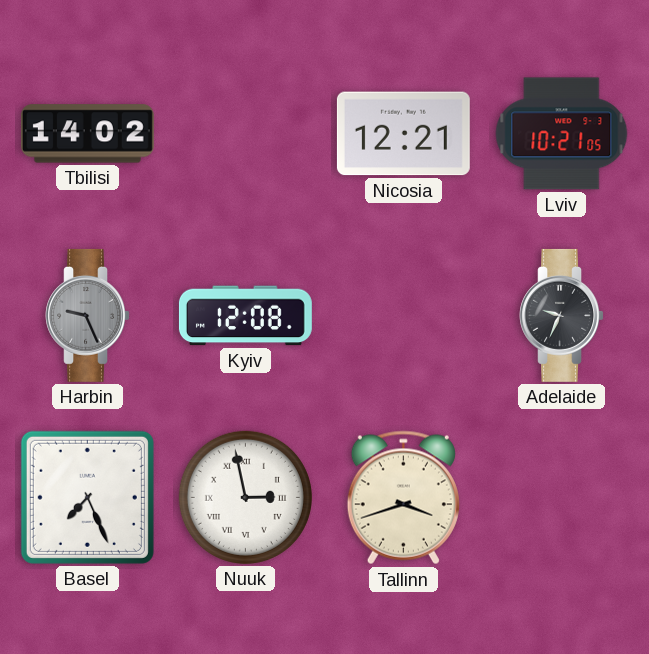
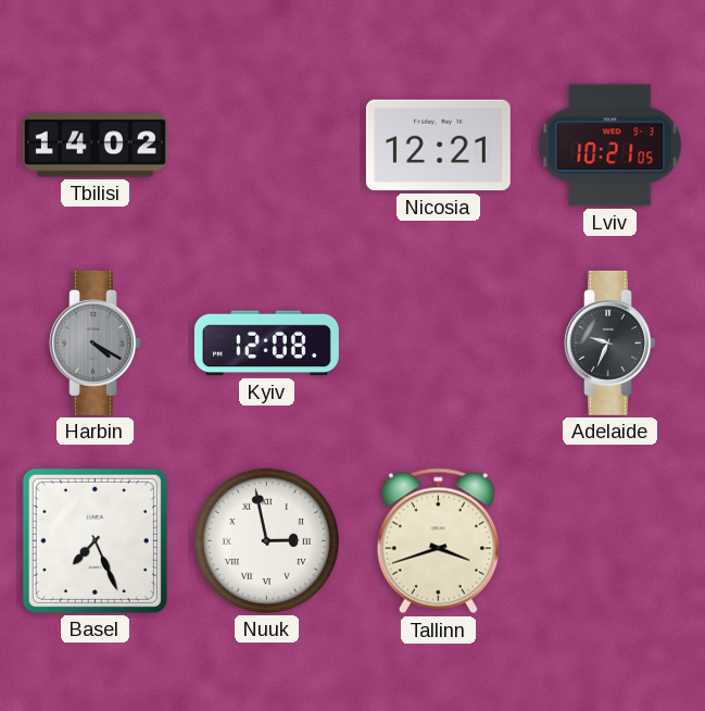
Harbin: 9:26 -> 4:20 (95, 342)
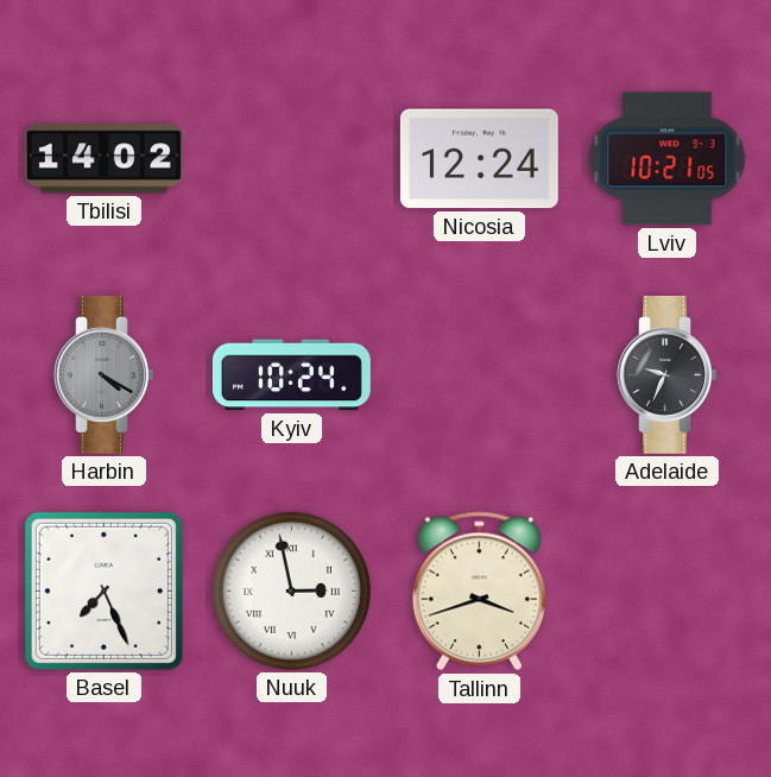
Nicosia: 12:21 -> 12:24 (479, 159)
Kyiv: 12:08 -> 10:24 (291, 375)
